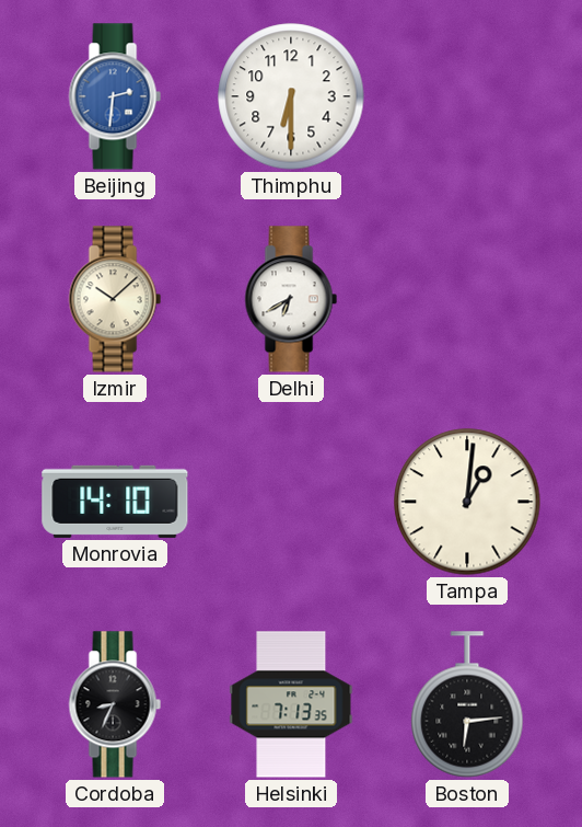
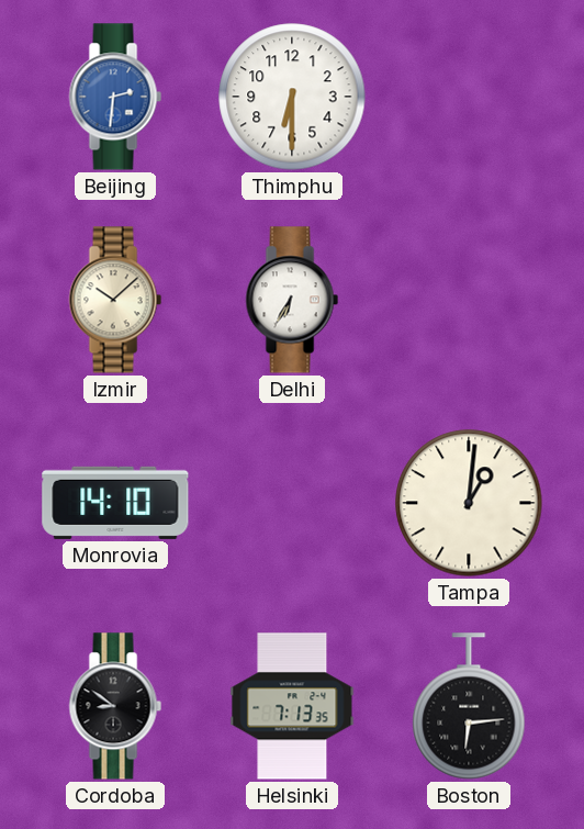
Delhi: 6:40 -> 6:35 (292, 300)
Cordoba: 8:34 -> 8:51 (115, 706)
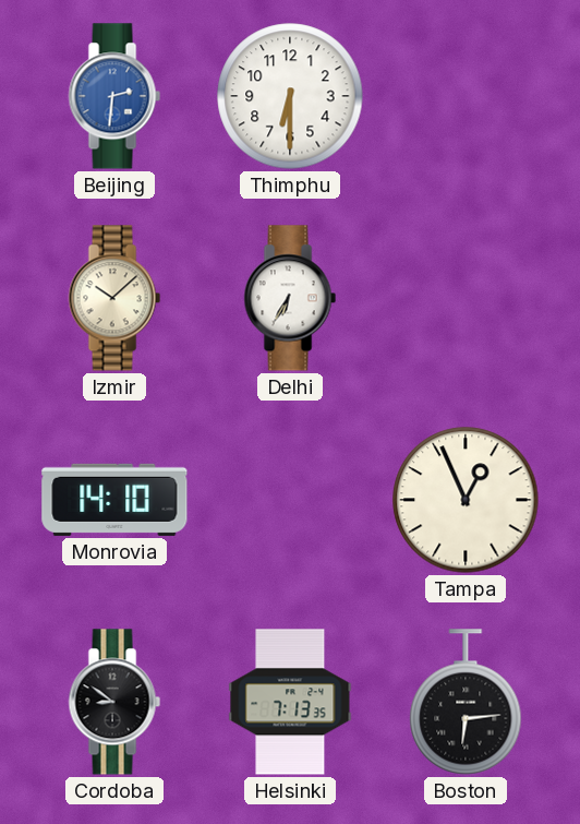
Tampa: 1:01 -> 12:56 (466, 500)
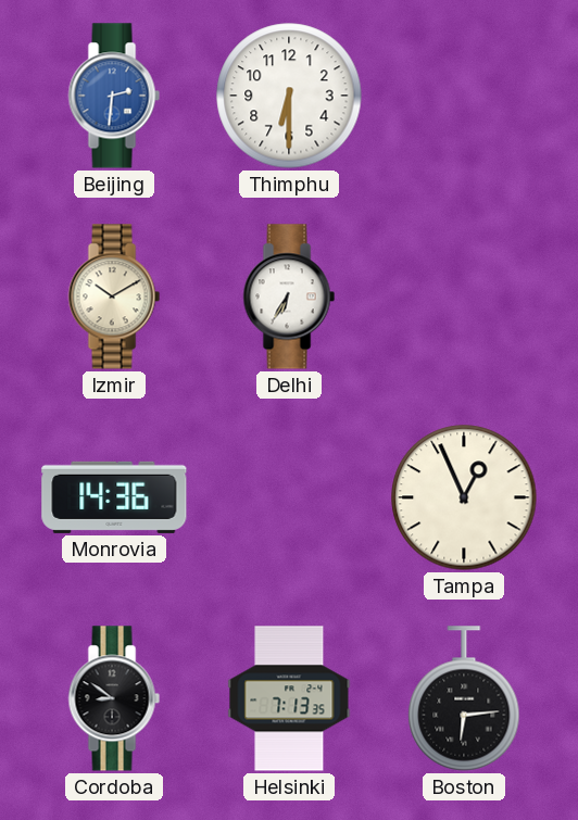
Izmir: 10:08 -> 10:10 (114, 297)
Monrovia: 14:10 -> 14:36 (114, 497)
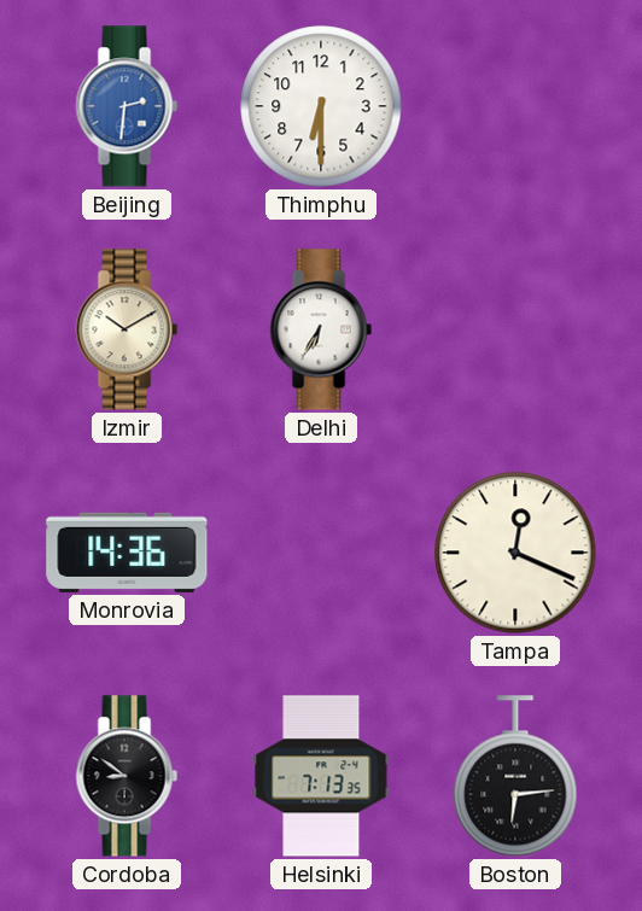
Tampa: 12:56 -> 12:19 (515, 553)
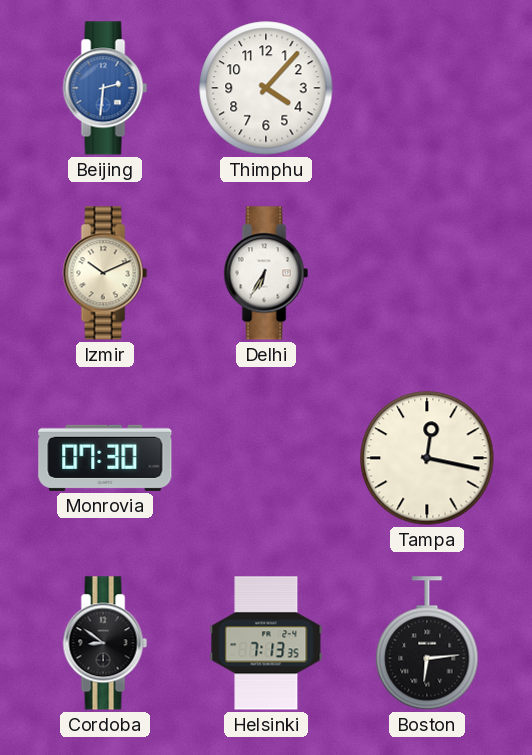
Thimphu: 6:30 -> 4:07 (266, 88)
Izmir: 10:10 -> 10:11 (105, 273)
Monrovia: 14:36 -> 07:30 (105, 458)
Tampa: 12:19 -> 12:17 (427, 458)
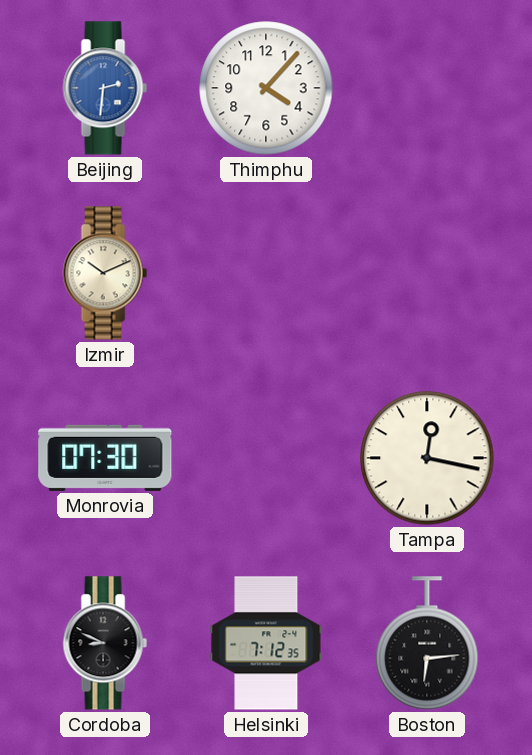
Delhi: 6:35 -> none (266, 273)
Cordoba: 8:51 -> 8:49 (105, 643)
Helsinki: 7:13 -> 7:12 (266, 643)
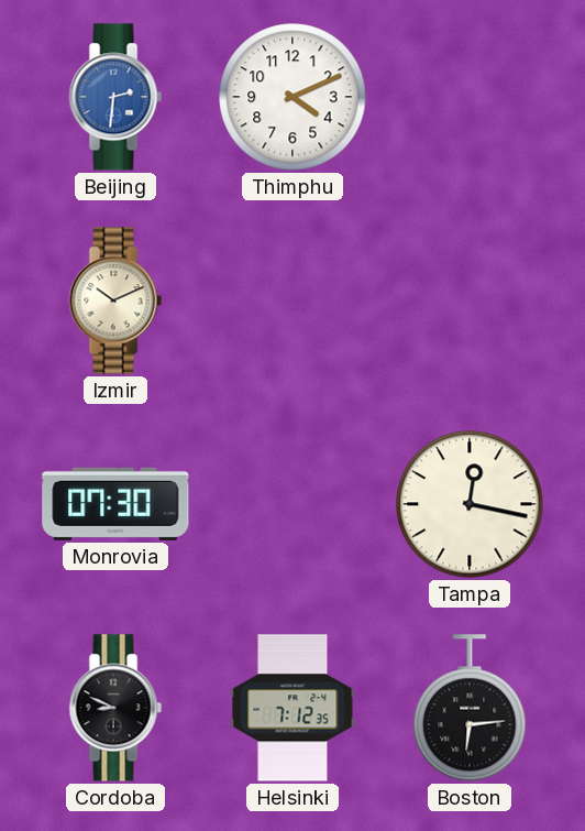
Thimphu: 4:07 -> 4:11 (292, 97)
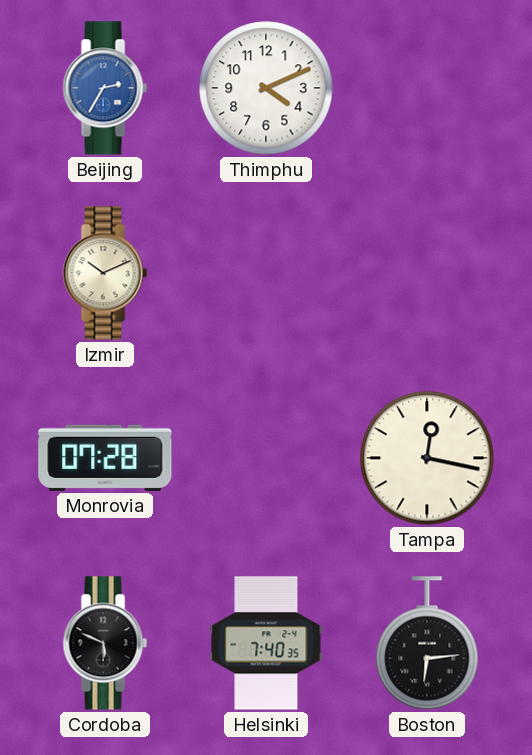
Beijing: 2:31 -> 2:35 (105, 88)
Monrovia: 07:30 -> 07:28 (105, 458)
Cordoba: 8:49 -> 5:49 (105, 643)
Helsinki: 7:12 -> 7:40 (266, 643)
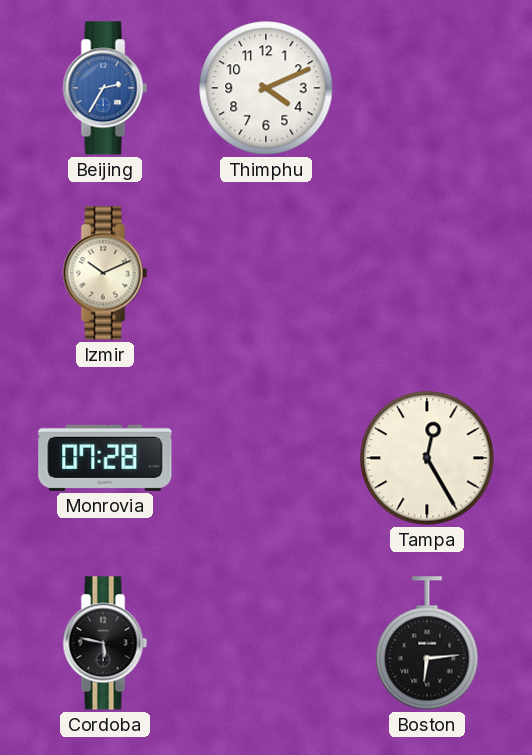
Tampa: 12:17 -> 12:25 (427, 458)
Cordoba: 5:49 -> 5:47 (105, 643)
Helsinki: 7:40 -> none (266, 643)
